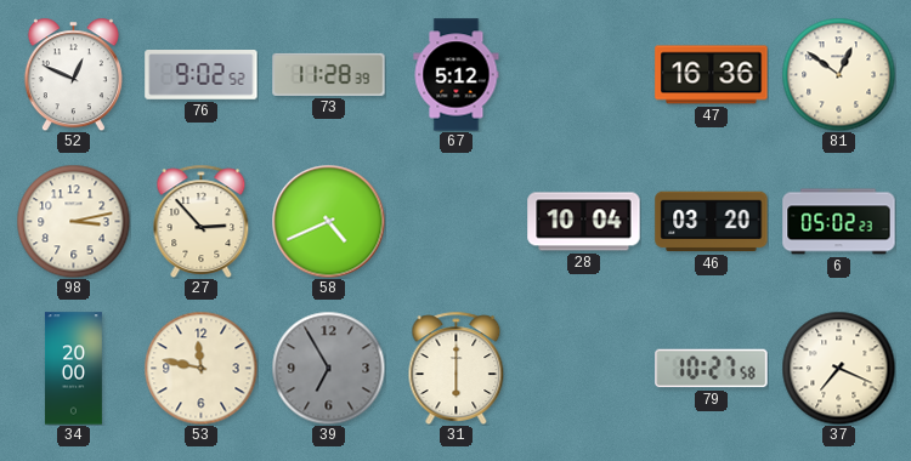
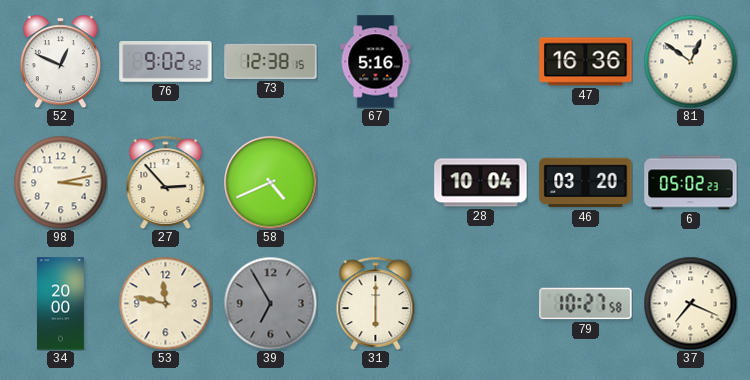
73: 11:28 -> 12:38 (271, 61)
67: 5:12 -> 5:16 (376, 62)
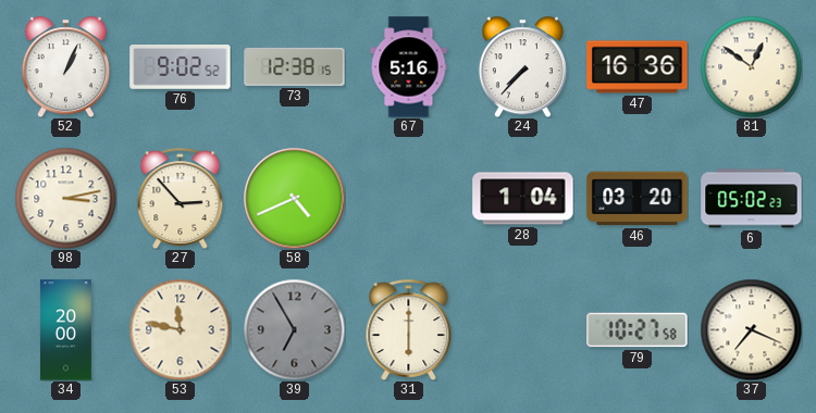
52: 12:49 -> 1:04 (65, 66)
24: none -> 7:37 (522, 66)
28: 10:04 -> 1:04 (523, 199)
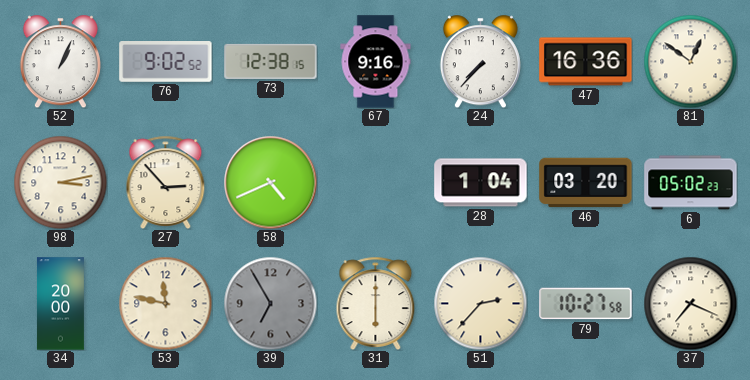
67: 5:16 -> 9:16 (376, 62)
51: none -> 2:37 (480, 303)
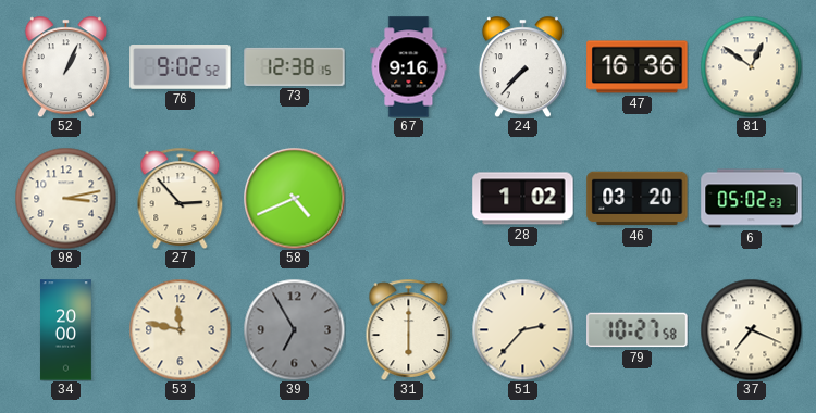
28: 1:04 -> 1:02 (523, 199)
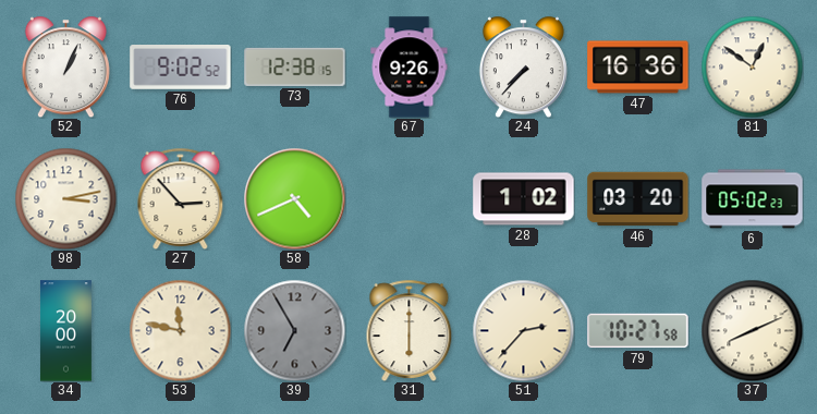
67: 9:16 -> 9:26 (410, 68)
37: 7:19 -> 8:11 (752, 330)
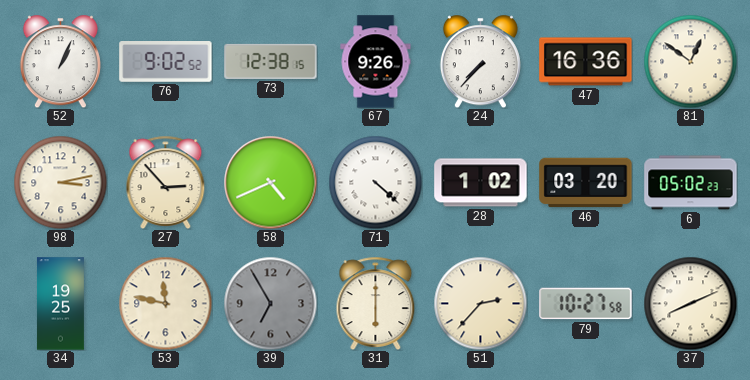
71: none -> 4:22 (375, 182)
34: 20:00 -> 19:25 (60, 304)
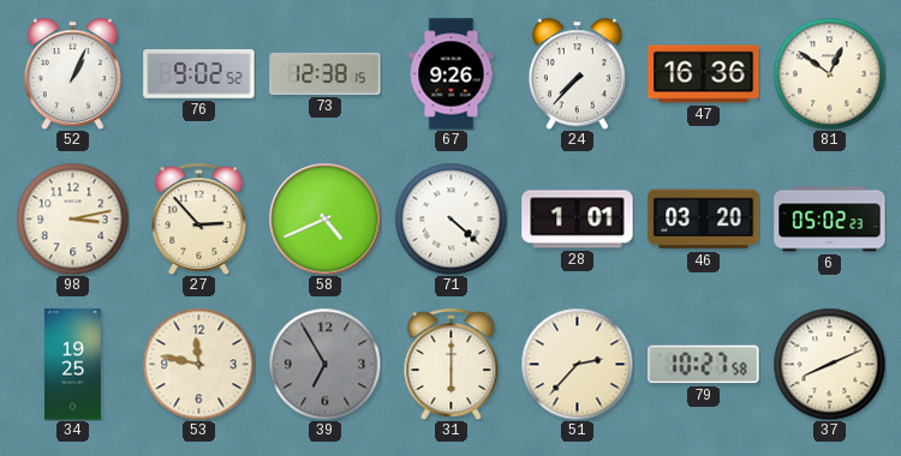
28: 1:02 -> 1:01 (578, 220)
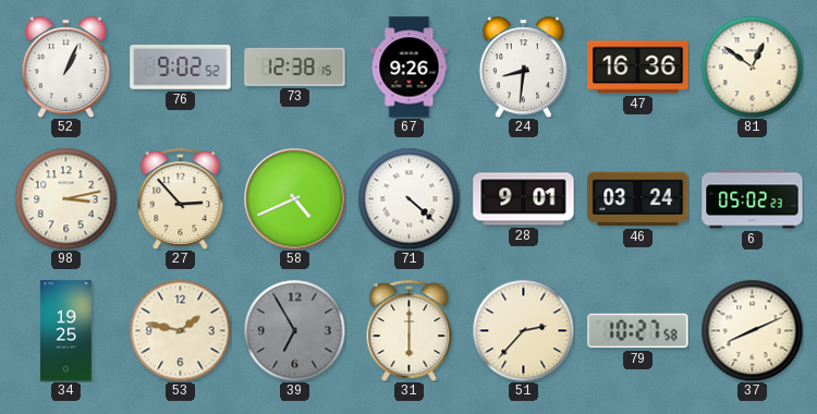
24: 7:37 -> 8:31 (523, 66)
28: 1:01 -> 9:01 (524, 199)
46: 03:20 -> 03:24 (638, 199)
53: 11:47 -> 1:47 (180, 330)
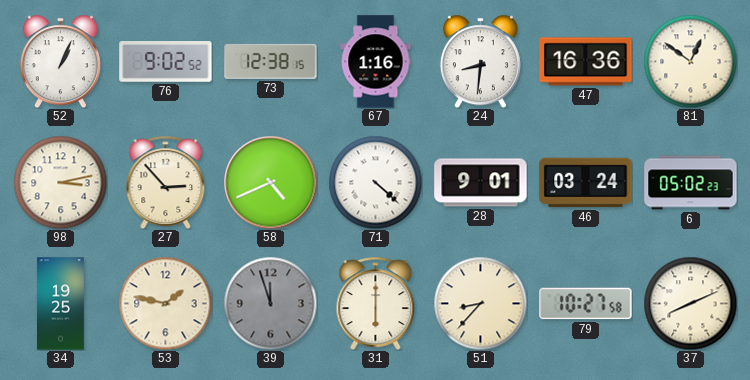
67: 9:26 -> 1:16 (376, 62)
39: 6:55 -> 11:57 (270, 303)
51: 2:37 -> 8:37 (480, 303)
